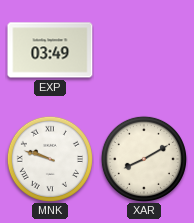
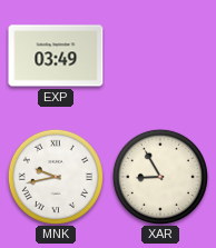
MNK: 9:48 -> 9:43 (56, 177)
XAR: 8:10 -> 8:55 (160, 177)
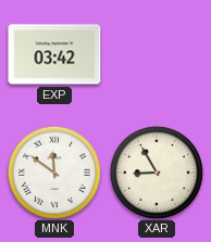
EXP: 03:49 -> 03:42 (54, 54)
MNK: 9:43 -> 11:51 (54, 173)
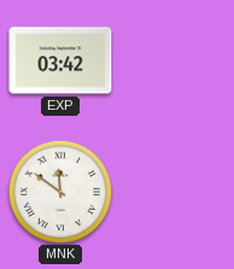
XAR: 8:55 -> none (157, 173)
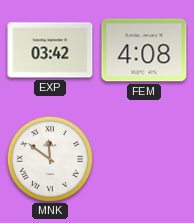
FEM: none -> 4:08 (144, 50)
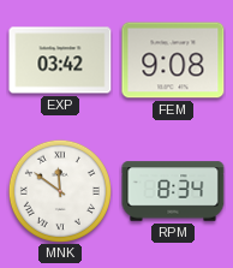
FEM: 4:08 -> 9:08 (173, 60)
RPM: none -> 8:34 (173, 191)
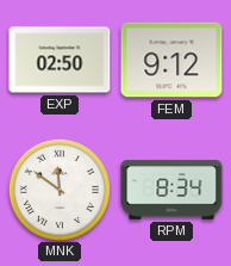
EXP: 03:42 -> 02:50 (60, 60)
FEM: 9:08 -> 9:12 (171, 60)
